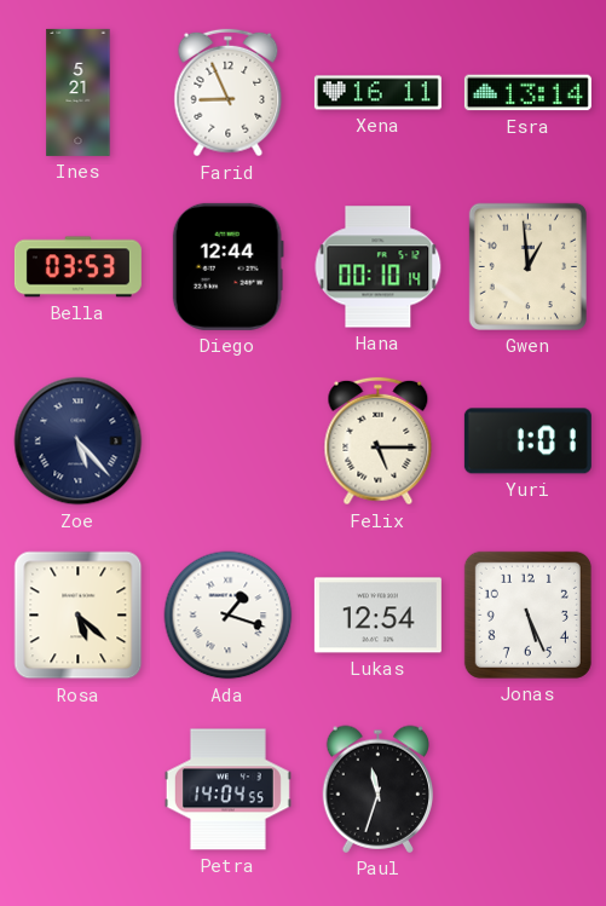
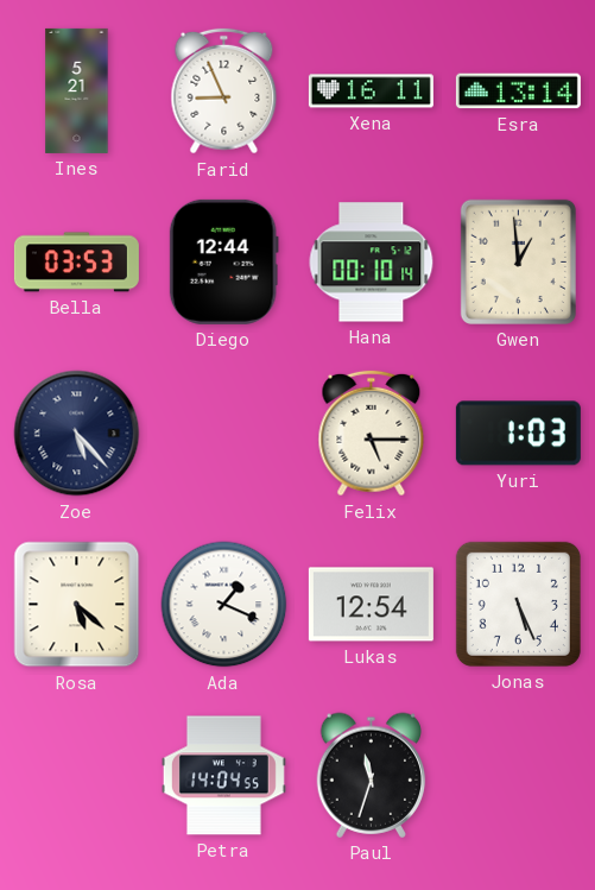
Yuri: 1:01 -> 1:03 (518, 434)
Ada: 1:18 -> 1:19 (224, 605)
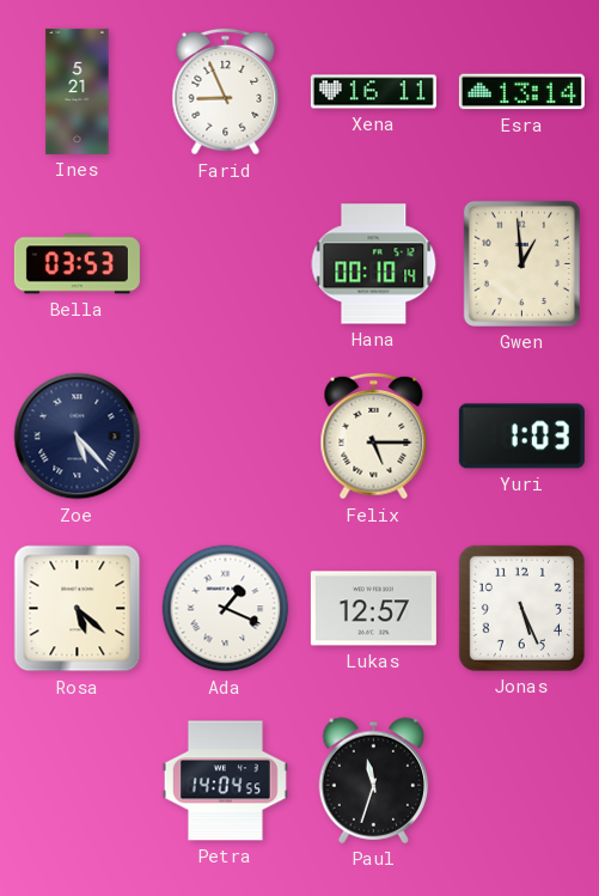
Diego: 12:44 -> none (223, 261)
Lukas: 12:54 -> 12:57 (373, 609)
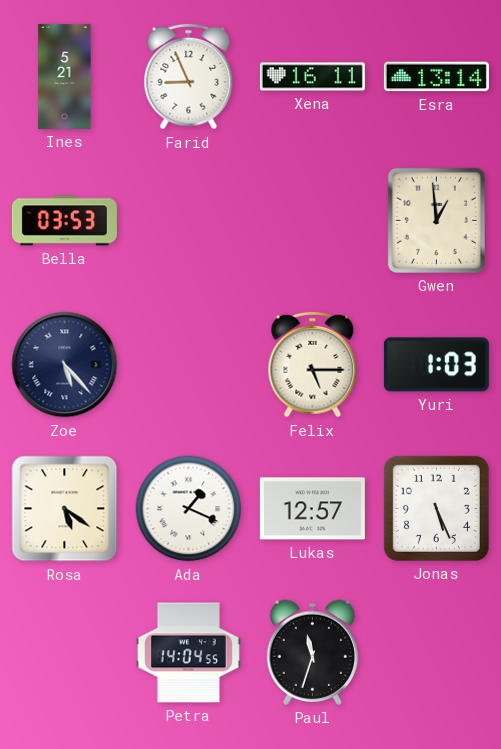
Hana: 00:10 -> none (374, 264)
Rosa: 5:22 -> 5:21 (65, 509)
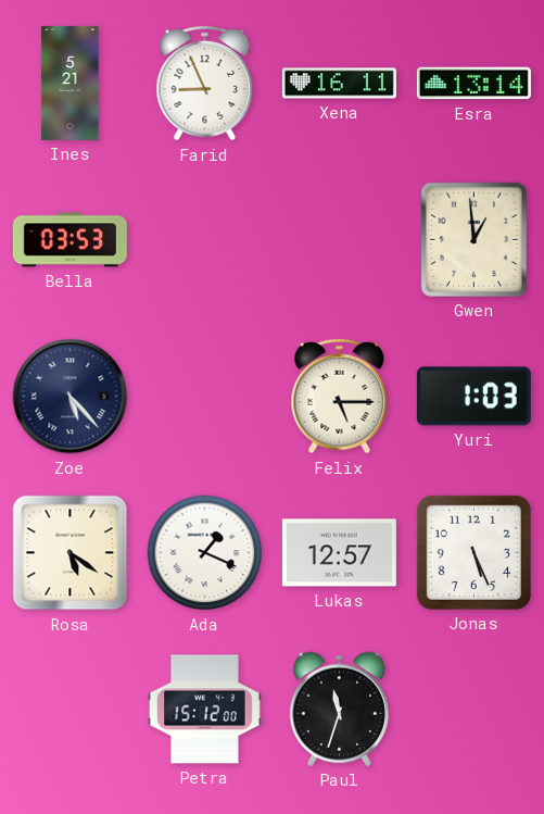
Petra: 14:04 -> 15:12 (204, 710)
